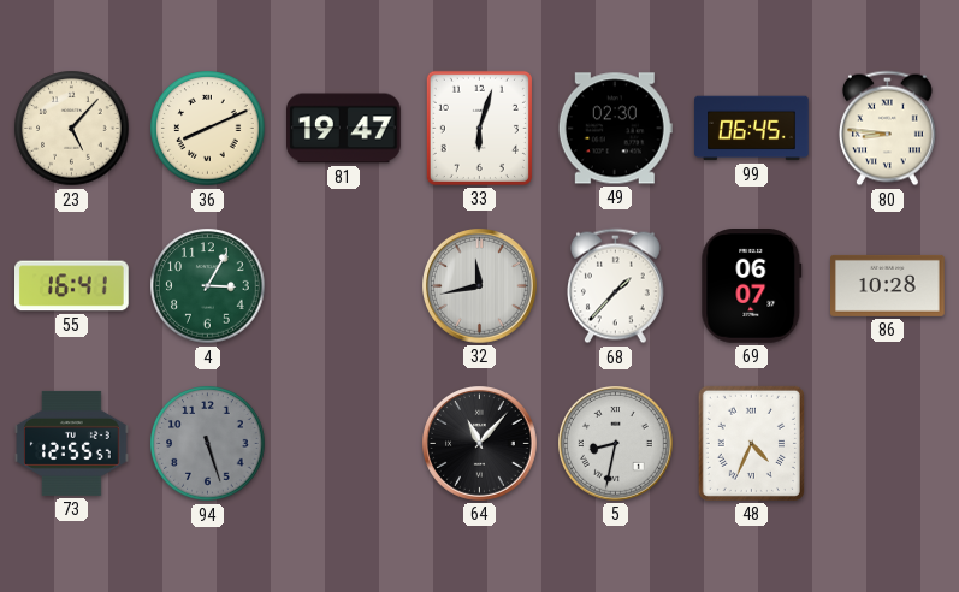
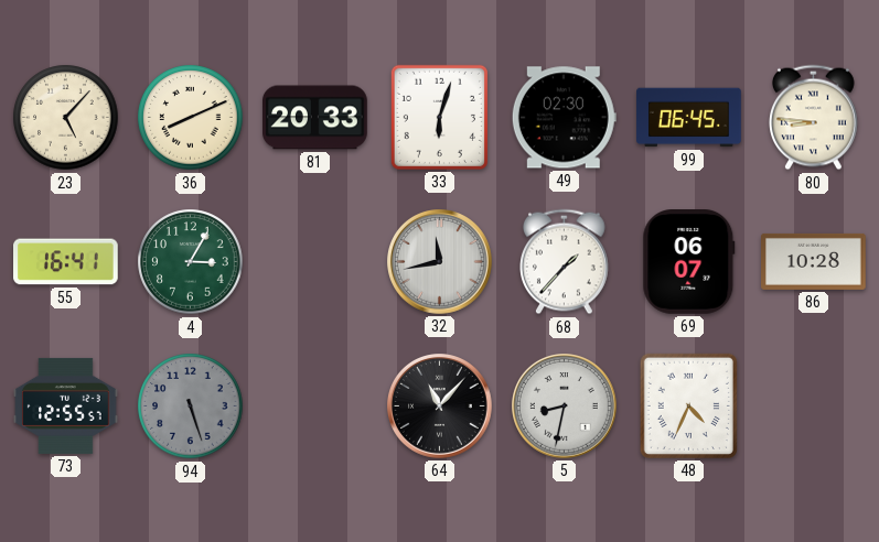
81: 19:47 -> 20:33 (315, 118)
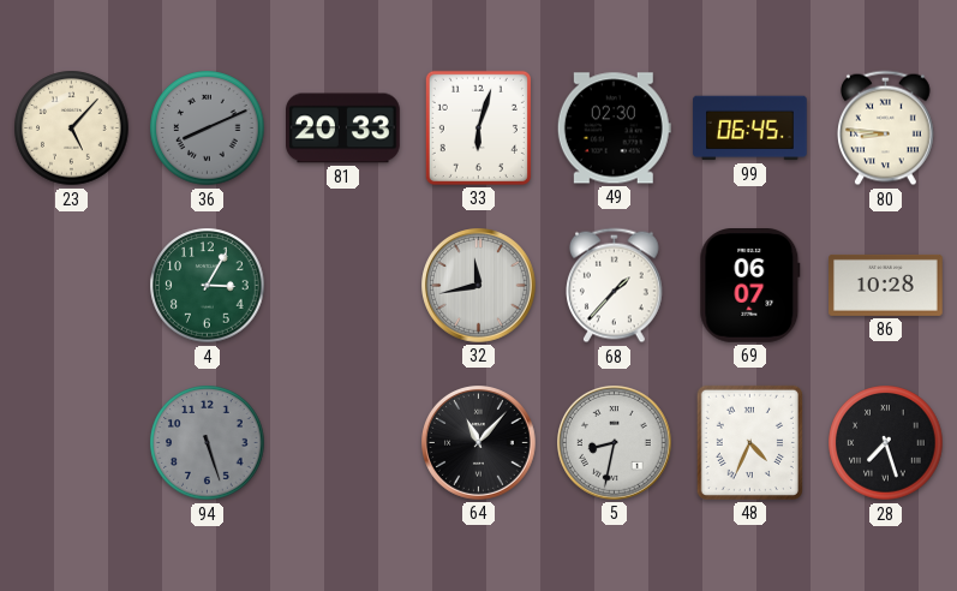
36 dial: cream -> grey (208, 129)
55: 16:41 -> none (66, 262)
73: 12:55 -> none (66, 405)
28: none -> 7:27 (886, 443)
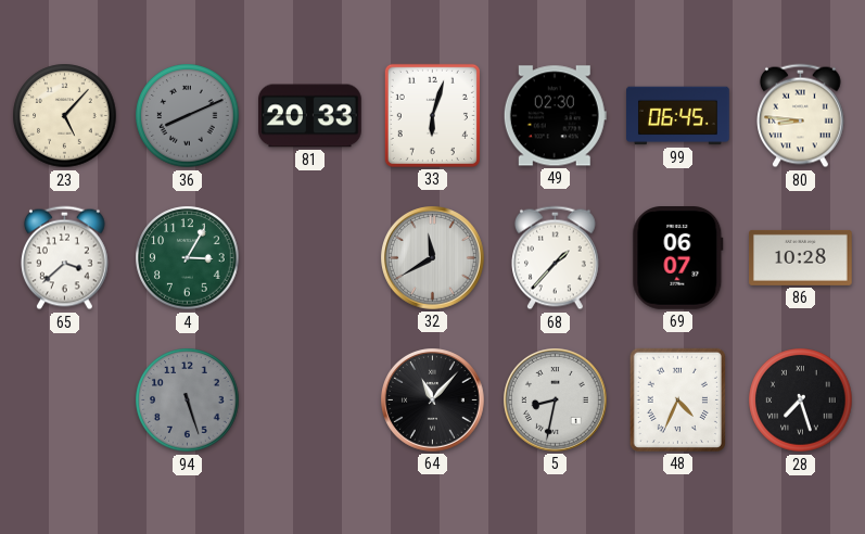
65: none -> 3:38 (65, 258)
32: 11:43 -> 11:40 (433, 258)
